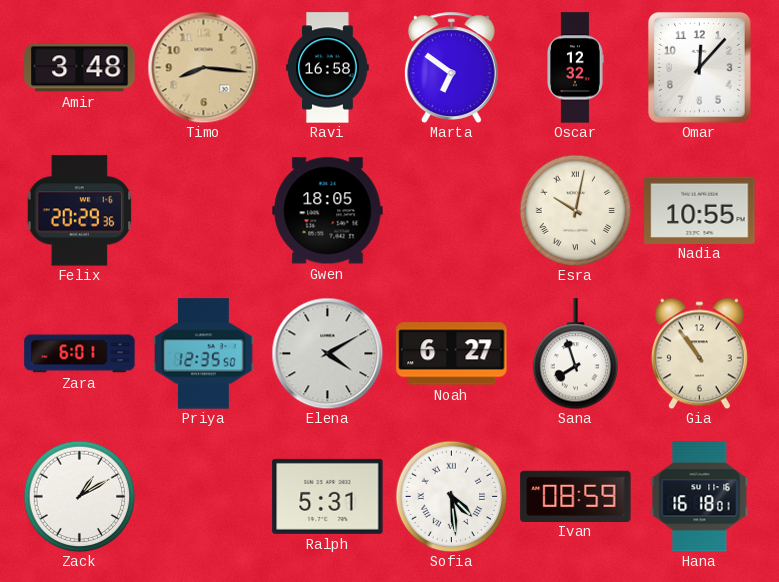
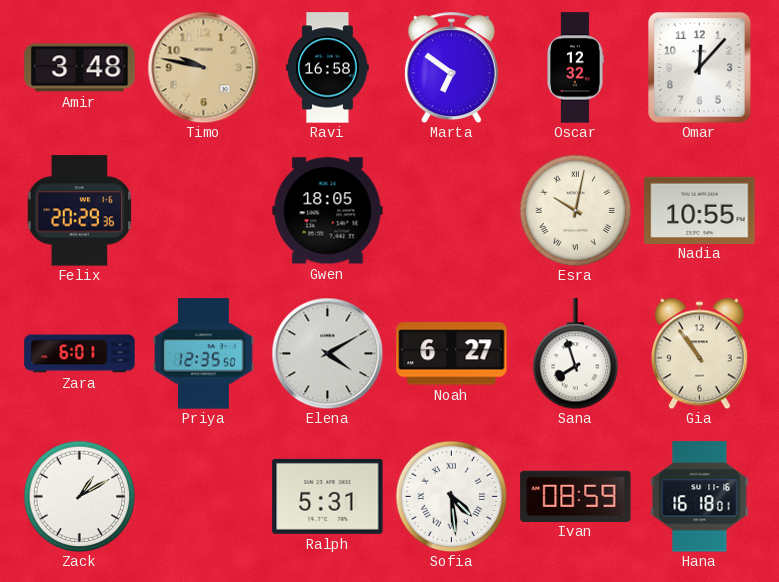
Timo: 8:16 -> 9:47 (203, 67)
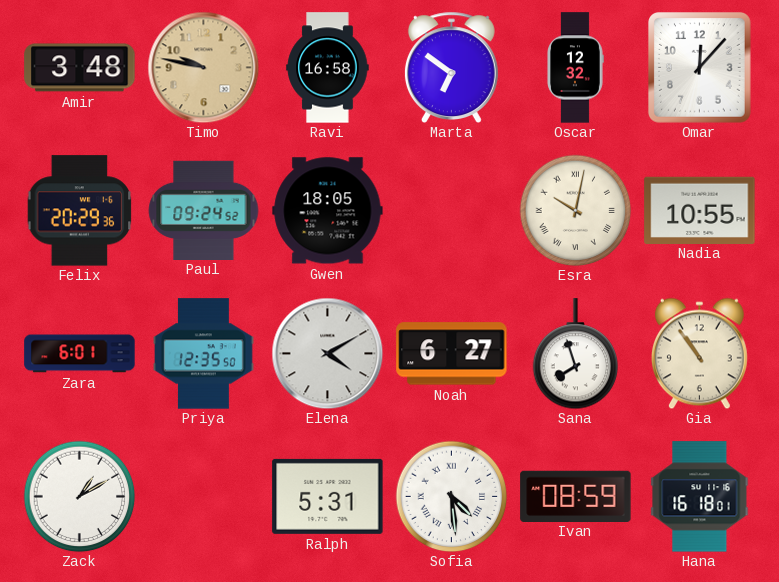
Paul: none -> 09:24 (203, 210)
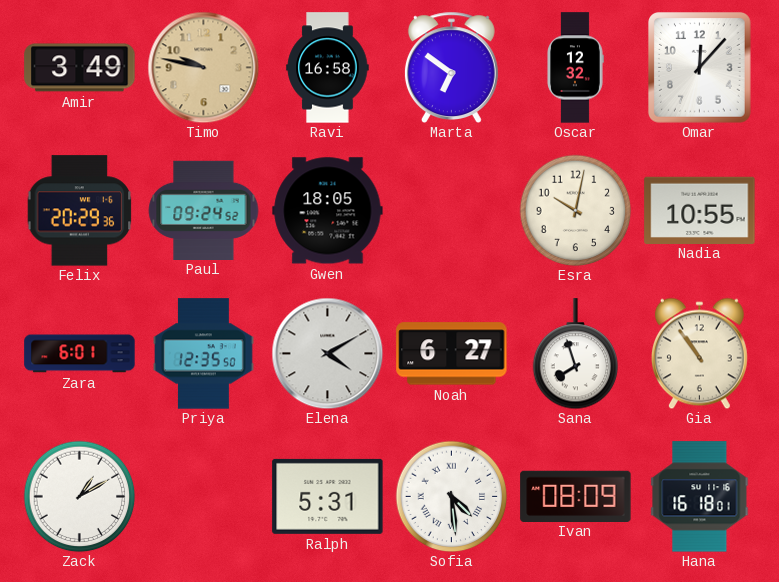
Amir: 3:48 -> 3:49 (80, 68)
Esra numerals: Roman -> Arabic (575, 210)
Ivan: 08:59 -> 08:09 (576, 496)
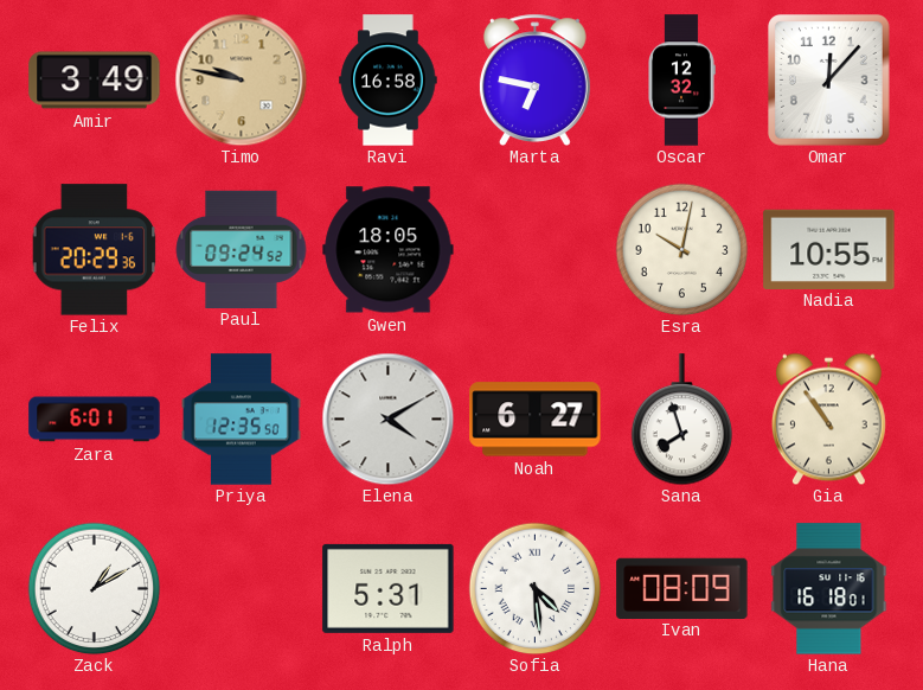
Marta: 6:51 -> 6:47 (534, 79)
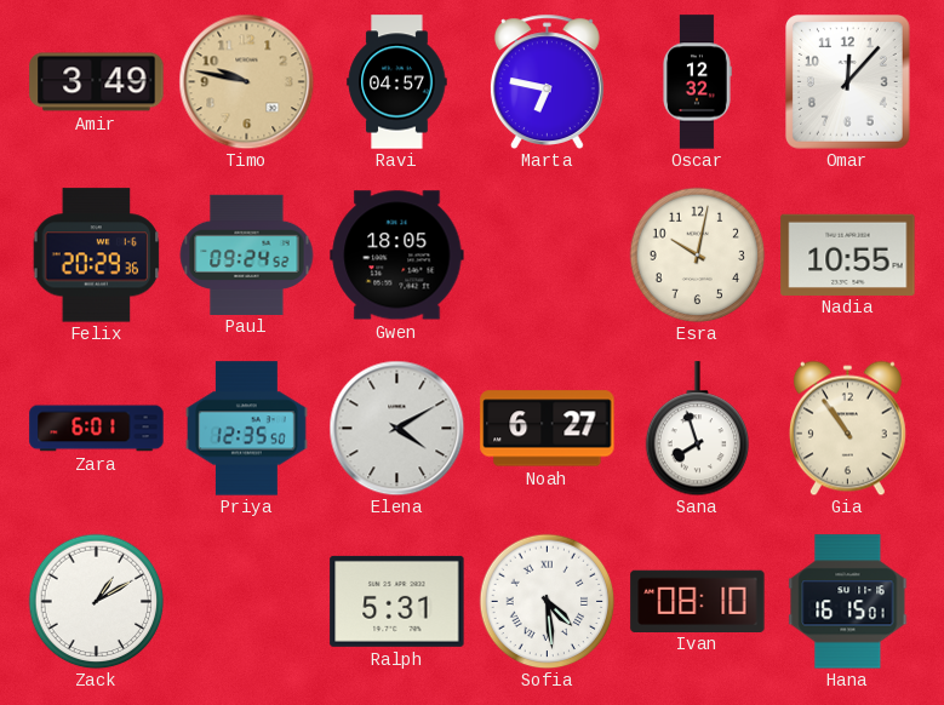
Ravi: 16:58 -> 04:57 (397, 82)
Ivan: 08:09 -> 08:10 (698, 601)
Hana: 16:18 -> 16:15 (848, 602)
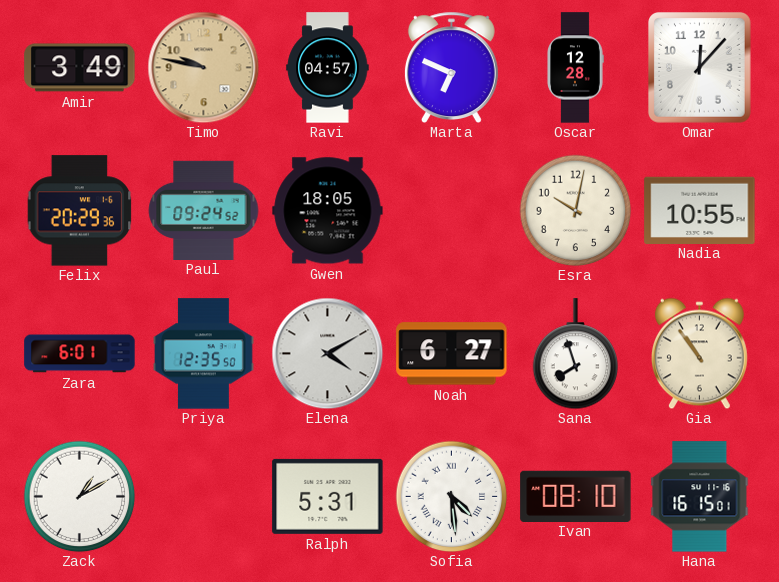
Marta: 6:47 -> 6:49 (451, 67)
Oscar: 12:32 -> 12:28 (575, 68)
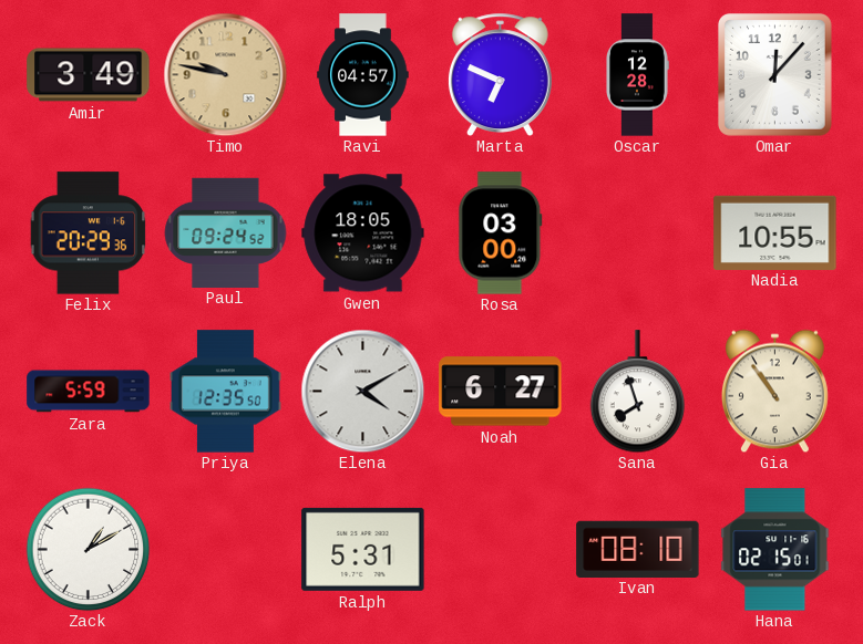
Rosa: none -> 03:00 (501, 233)
Esra: 10:02 -> none (575, 210)
Zara: 6:01 -> 5:59 (89, 392)
Sofia: 4:29 -> none (451, 496)
Hana: 16:15 -> 02:15 (775, 550)
